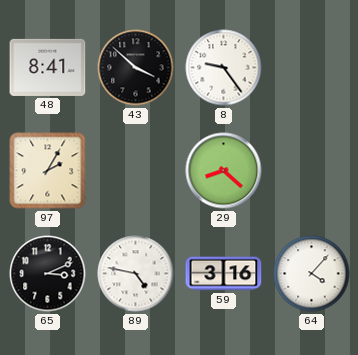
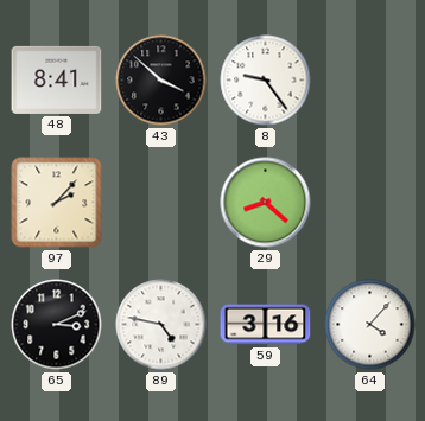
97: 2:05 -> 2:07 (57, 203)
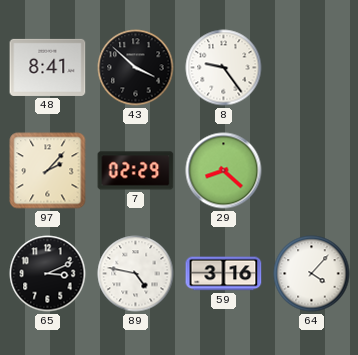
7: none -> 02:29 (136, 171)
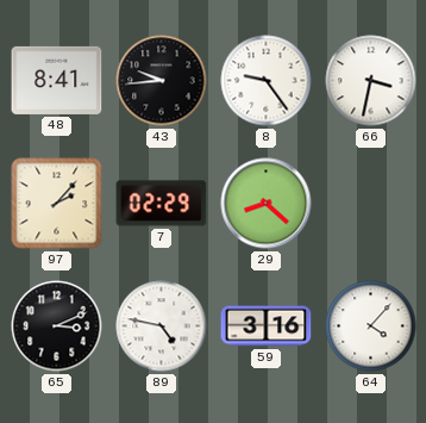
43: 3:52 -> 9:44 (162, 81)
66: none -> 3:32 (371, 81)
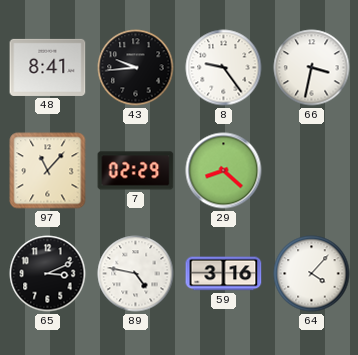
97: 2:07 -> 11:07 (48, 171)
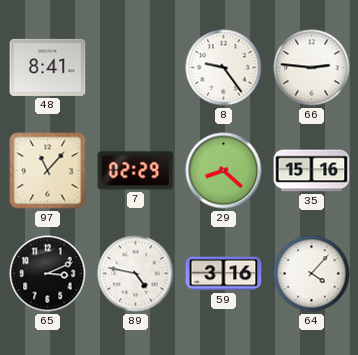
43: 9:44 -> none (136, 68)
66: 3:32 -> 2:46 (312, 68)
35: none -> 15:16 (312, 171)
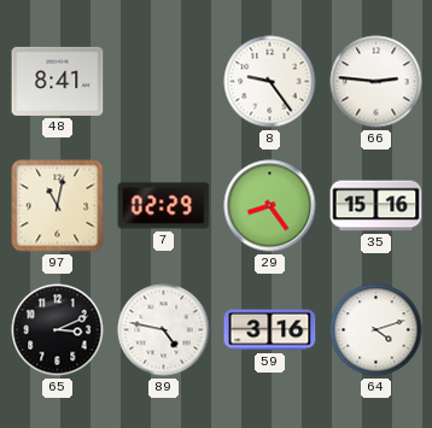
97: 11:07 -> 11:02 (58, 206)
29: 8:22 -> 8:24 (270, 206)
64: 4:07 -> 4:12 (376, 330)
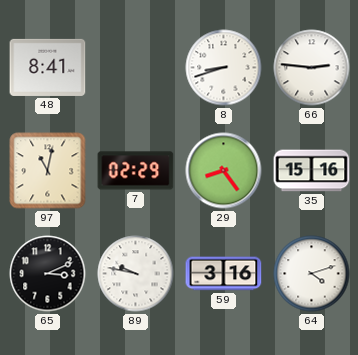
8: 9:24 -> 8:42 (224, 68)
89: 4:47 -> 9:47 (136, 274)
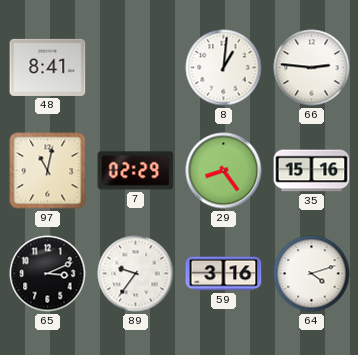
8: 8:42 -> 1:01 (224, 68)
89: 9:47 -> 9:36 (136, 274)
